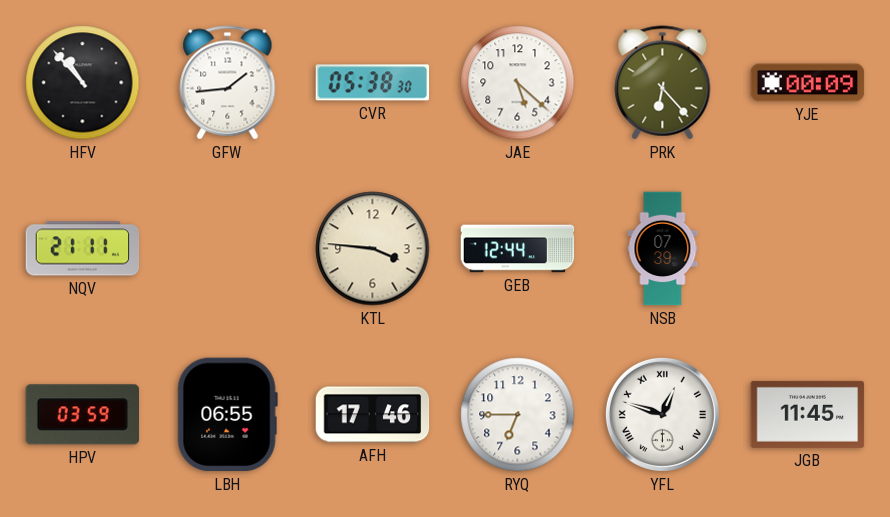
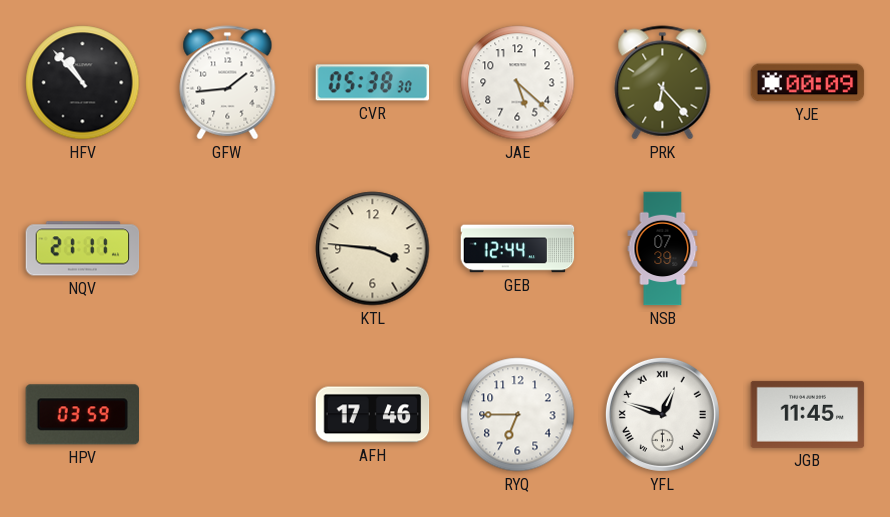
LBH: 06:55 -> none (227, 415)
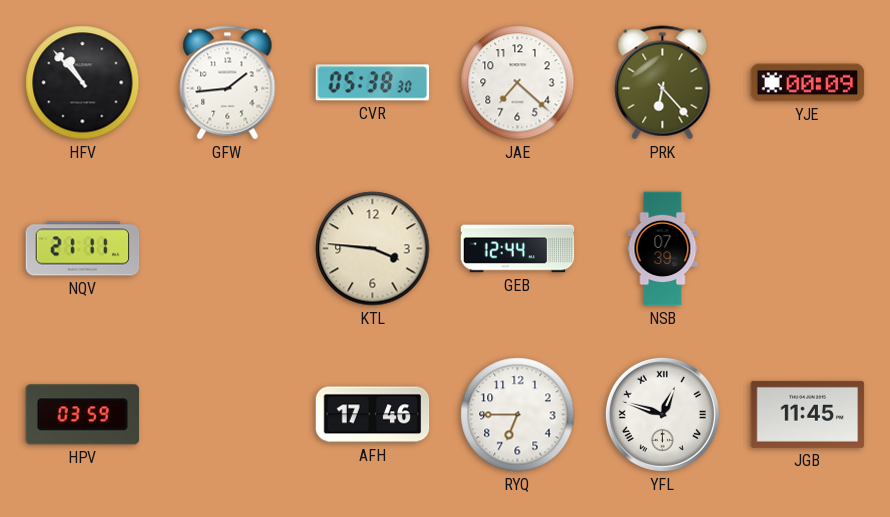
JAE: 5:22 -> 7:22 (518, 83)
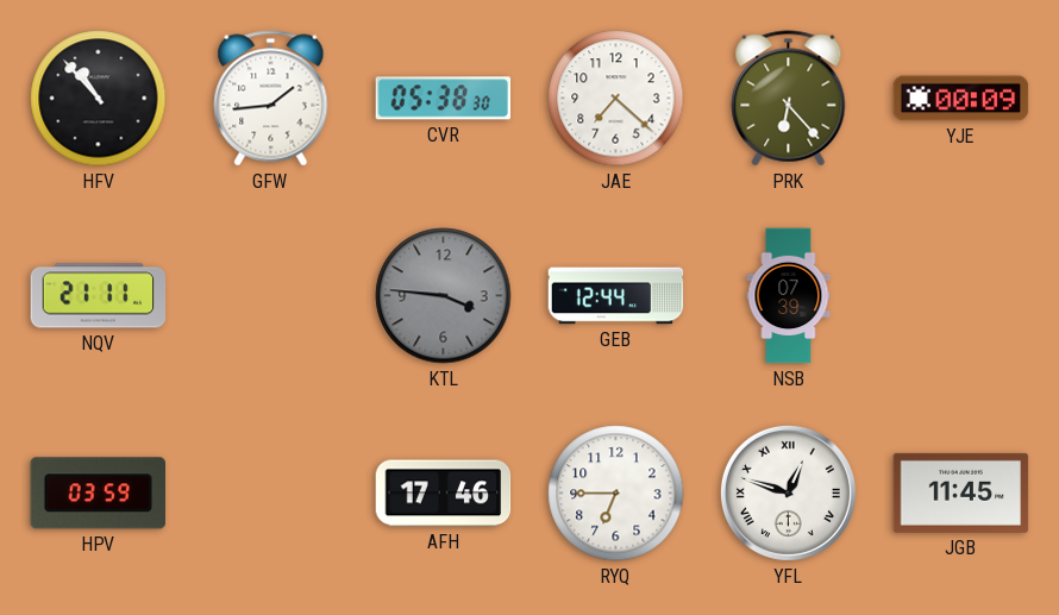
KTL dial: cream -> grey (444, 296)
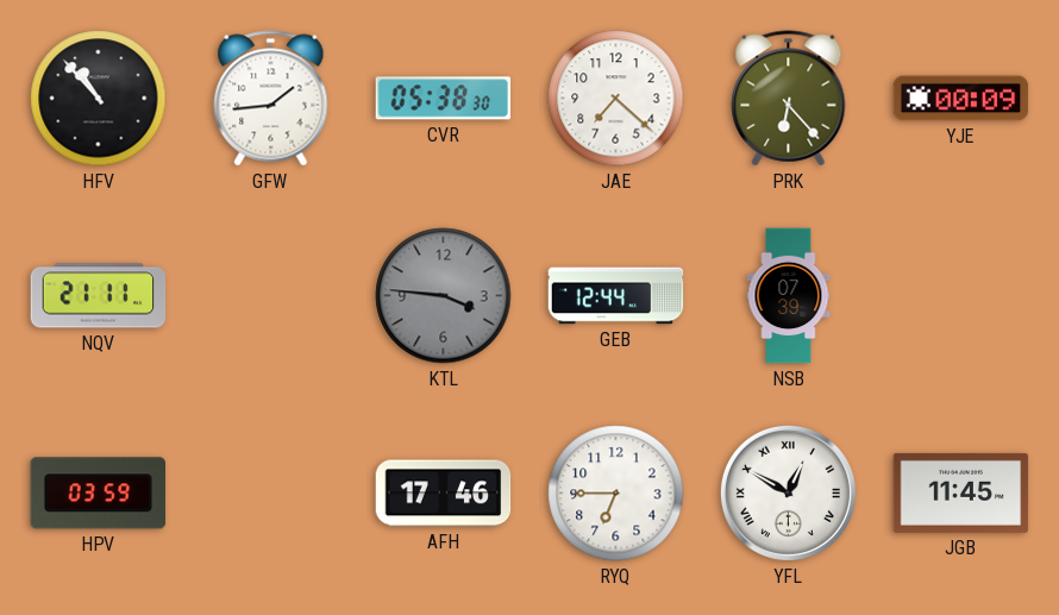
YFL: 12:48 -> 12:50 (788, 492)
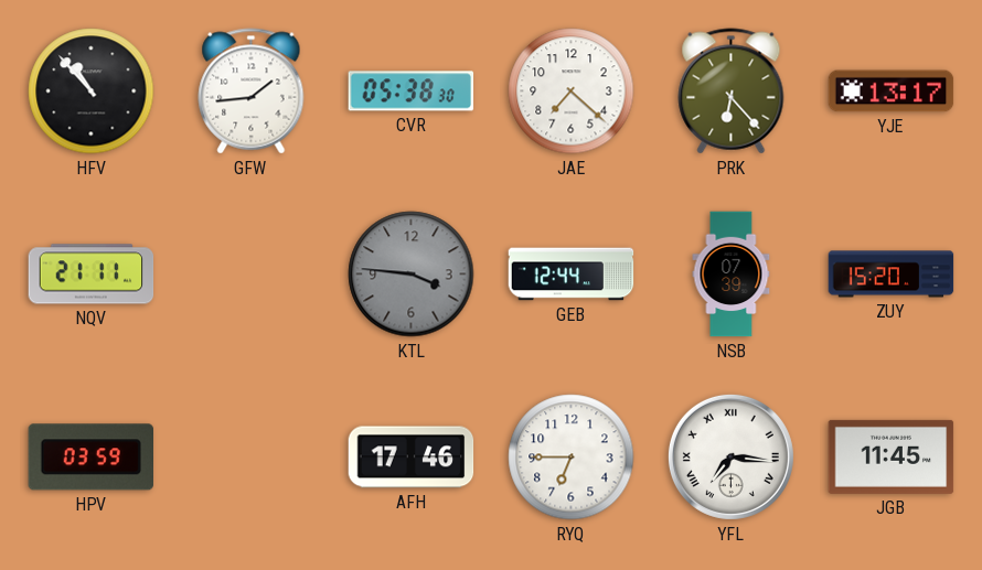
YJE: 00:09 -> 13:17 (892, 92)
ZUY: none -> 15:20 (892, 275)
YFL: 12:50 -> 7:16 (730, 456)
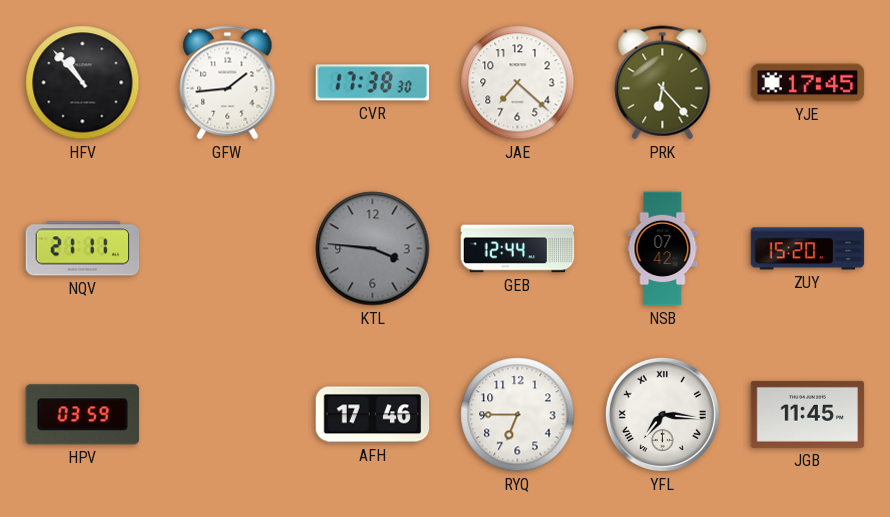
CVR: 05:38 -> 17:38 (373, 83)
YJE: 13:17 -> 17:45 (808, 83)
NSB: 07:39 -> 07:42 (663, 249)
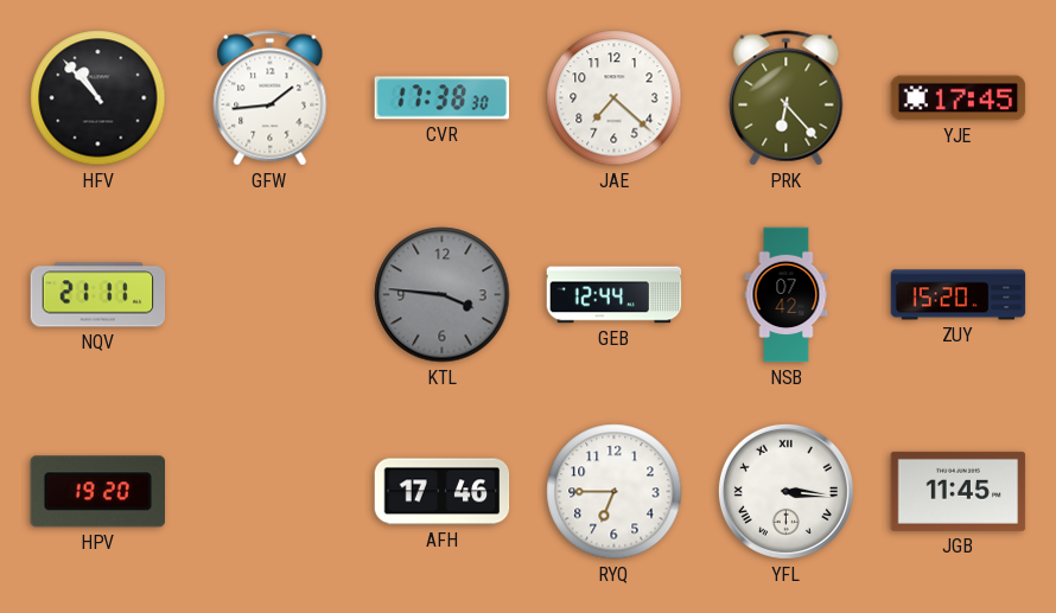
HPV: 03:59 -> 19:20 (97, 492)
YFL: 7:16 -> 3:16 (785, 491)
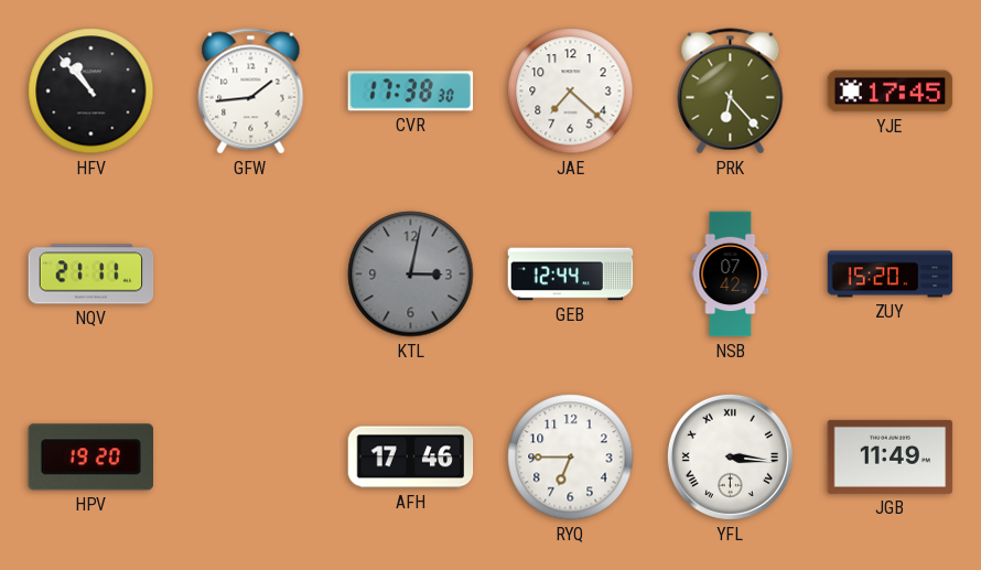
KTL: 3:46 -> 3:02 (411, 275)
JGB: 11:45 -> 11:49 (891, 456)
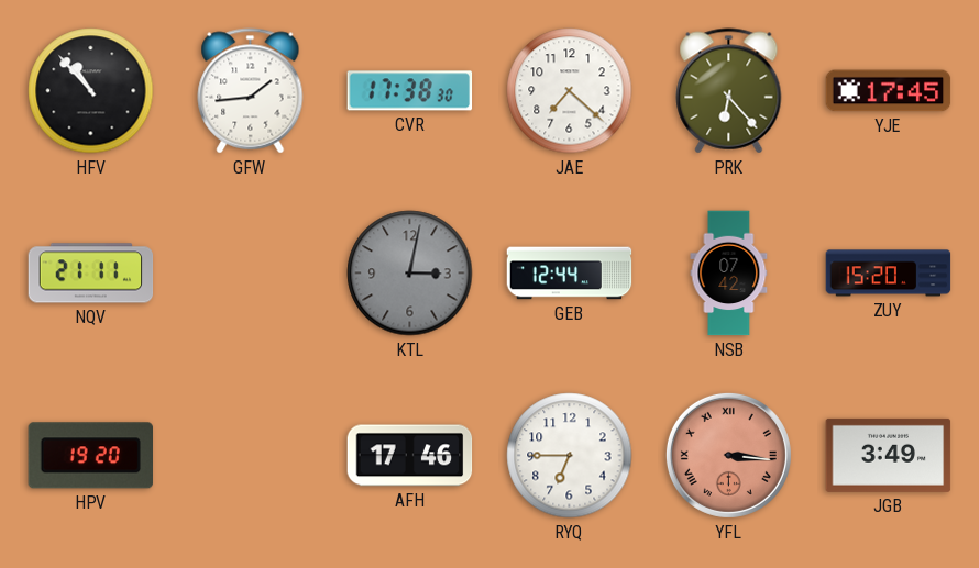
YFL dial: white -> salmon (728, 455)
JGB: 11:49 -> 3:49 (889, 455)
